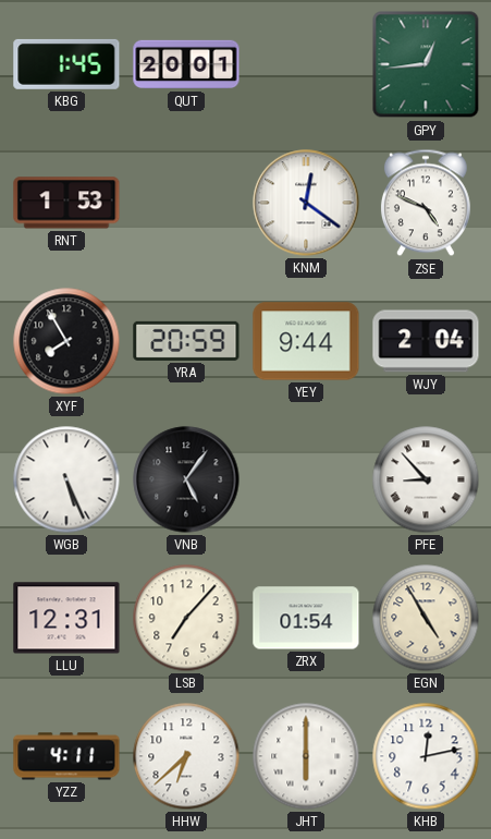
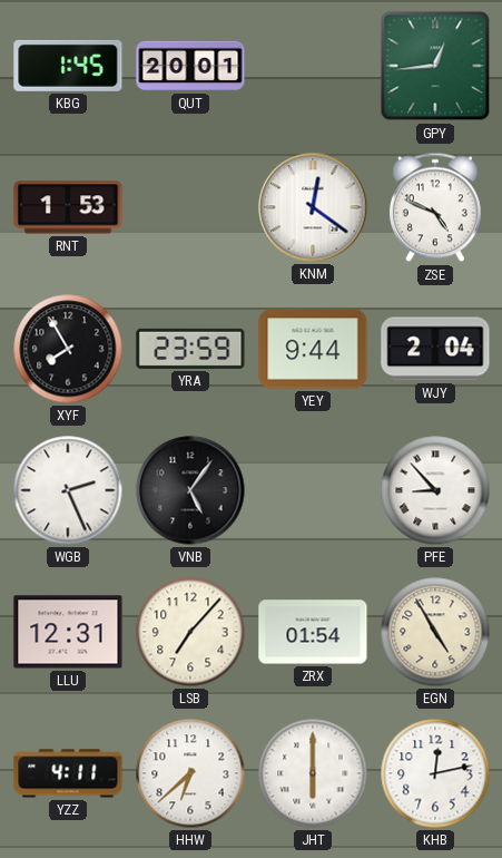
YRA: 20:59 -> 23:59 (190, 349)
WGB: 5:26 -> 2:26 (68, 490)
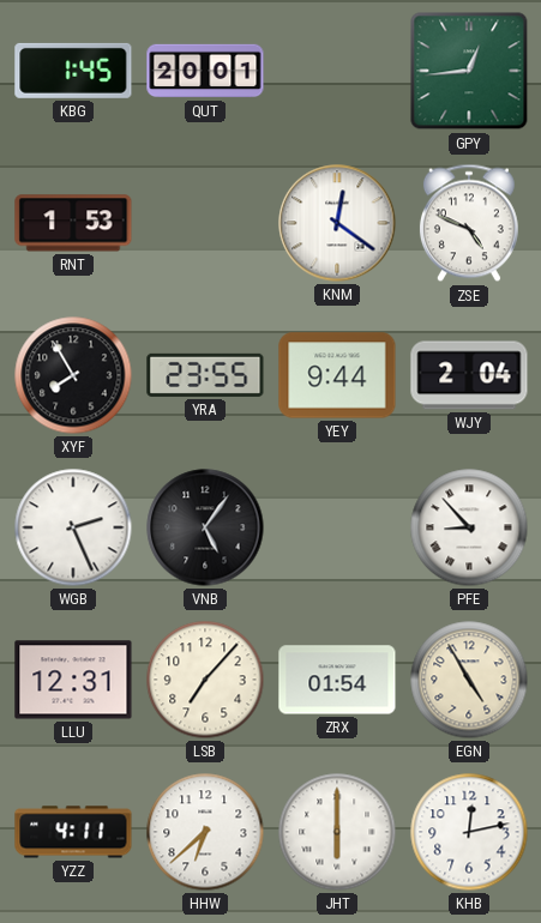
YRA: 23:59 -> 23:55 (205, 375)
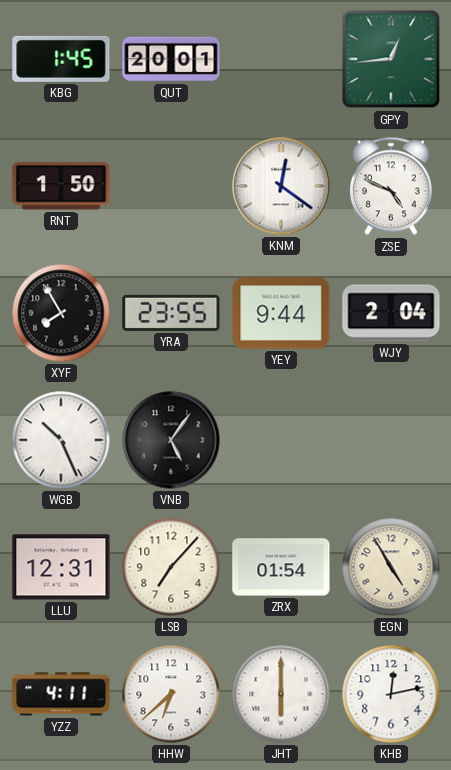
RNT: 1:53 -> 1:50 (61, 186)
WGB: 2:26 -> 10:26 (61, 440)
PFE: 8:53 -> none (469, 527)
